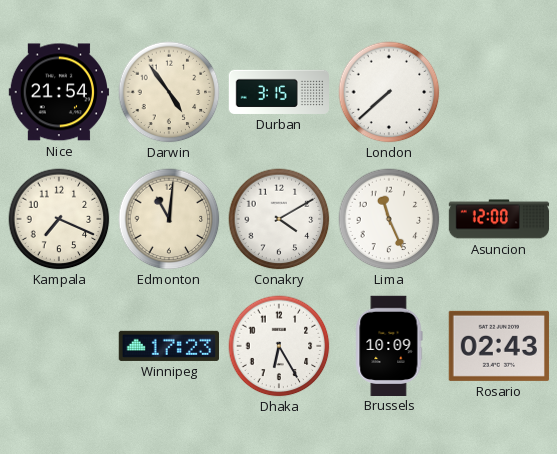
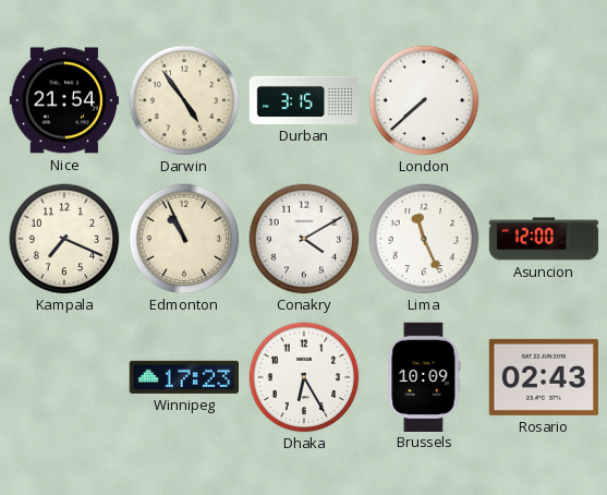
Edmonton: 11:01 -> 10:56 (184, 239)
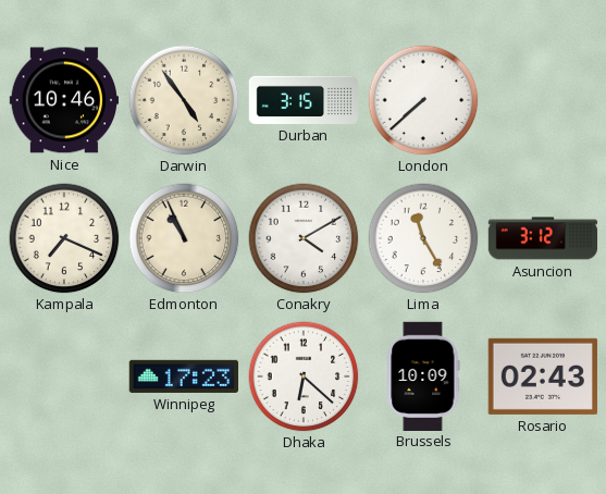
Nice: 21:54 -> 10:46 (63, 100)
Lima: 11:26 -> 11:25 (423, 238)
Asuncion: 12:00 -> 3:12 (543, 238)
Dhaka: 6:25 -> 6:22 (304, 376)
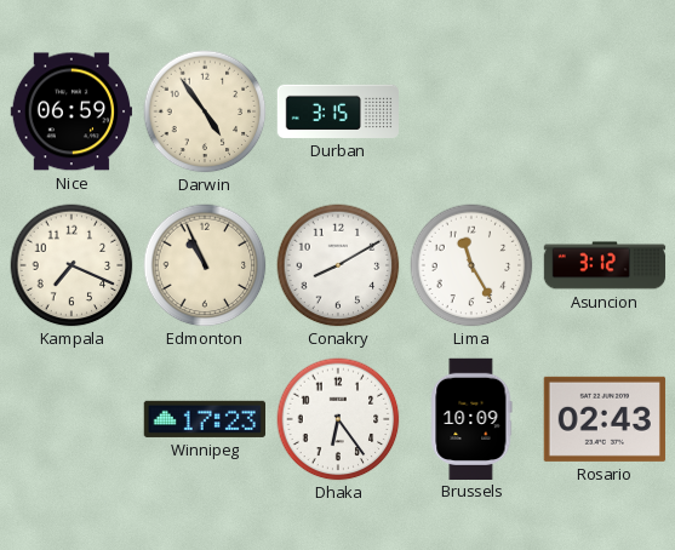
Nice: 10:46 -> 06:59 (70, 111)
London: 7:38 -> none (423, 100)
Conakry: 4:10 -> 8:10 (338, 265)
Dhaka: 6:22 -> 6:24 (338, 419)
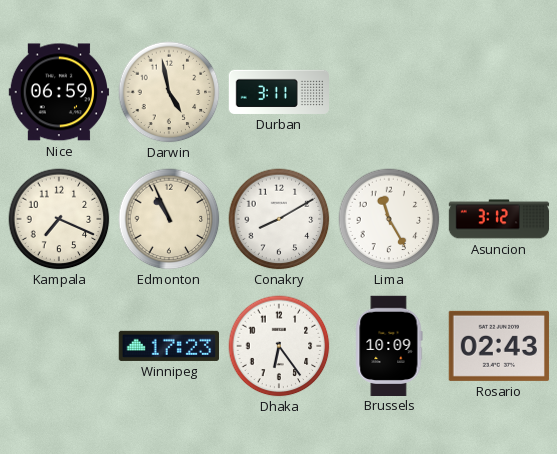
Darwin: 4:54 -> 4:58 (169, 92)
Durban: 3:15 -> 3:11 (278, 92)
